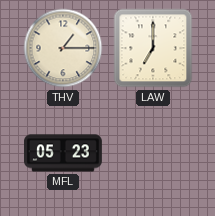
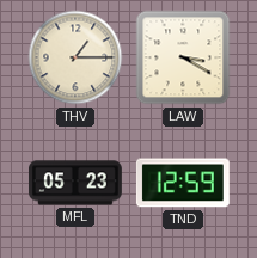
LAW: 7:00 -> 3:20 (183, 57)
TND: none -> 12:59 (183, 183)
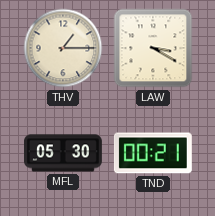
MFL: 05:23 -> 05:30 (64, 153)
TND: 12:59 -> 00:21 (153, 153)
